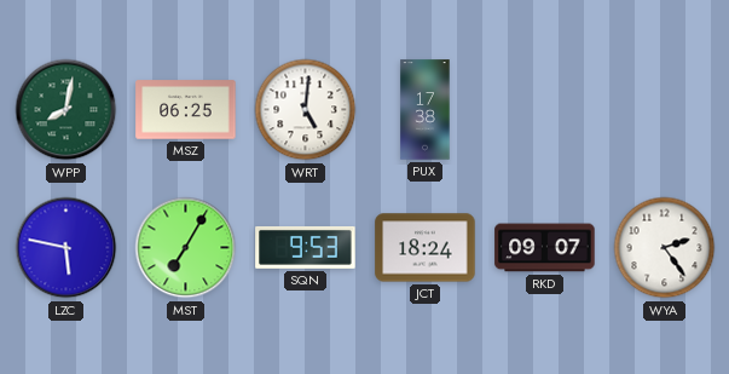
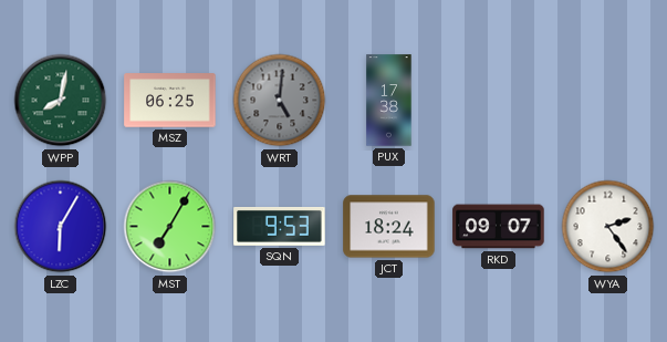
WRT dial: white -> grey (280, 101)
LZC: 5:47 -> 6:05 (61, 227)
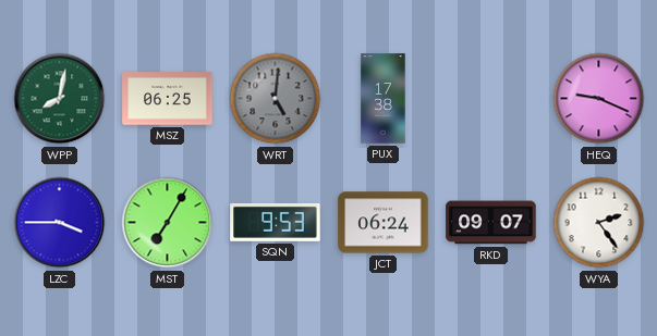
HEQ: none -> 9:19 (599, 99)
LZC: 6:05 -> 3:45 (60, 223)
JCT: 18:24 -> 06:24 (384, 223)
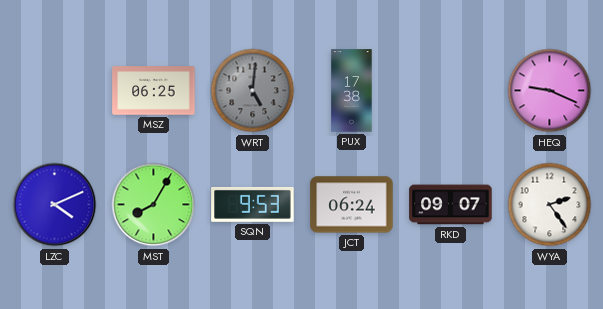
WPP: 8:02 -> none (60, 99)
LZC: 3:45 -> 4:11 (55, 205)
MST: 7:05 -> 8:05 (154, 205)
